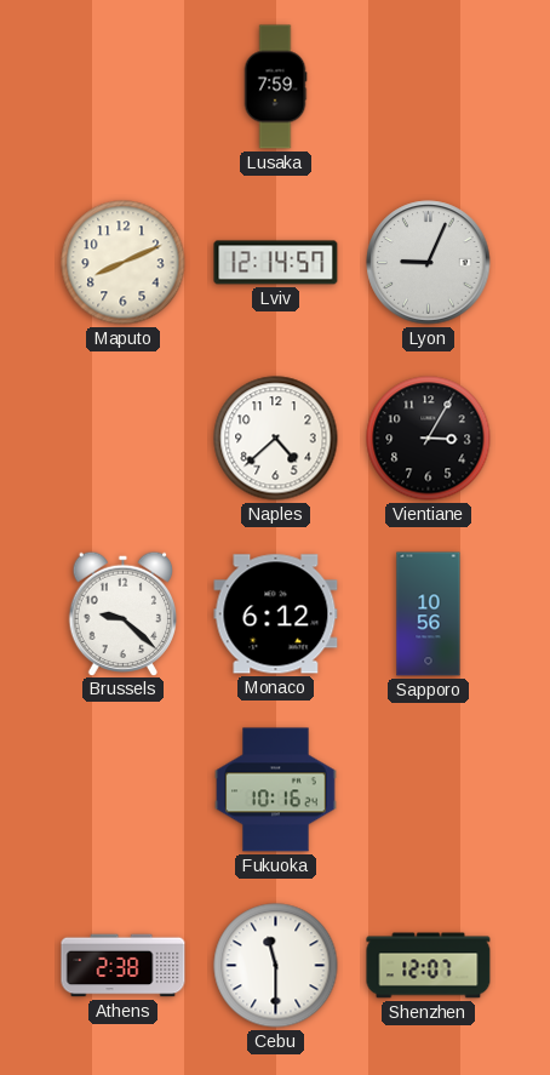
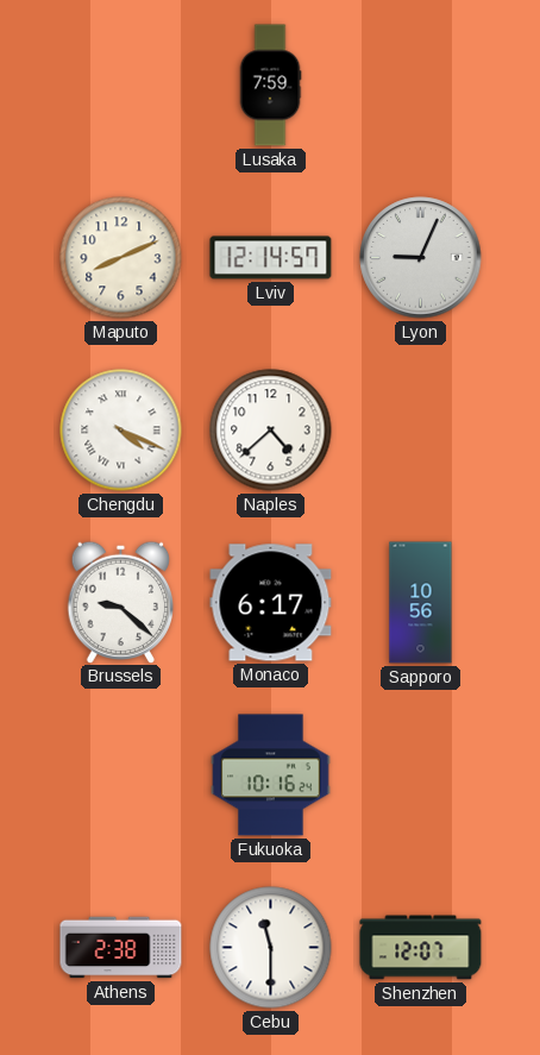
Chengdu: none -> 4:19 (121, 431)
Vientiane: 3:05 -> none (429, 439)
Monaco: 6:12 -> 6:17 (271, 603)
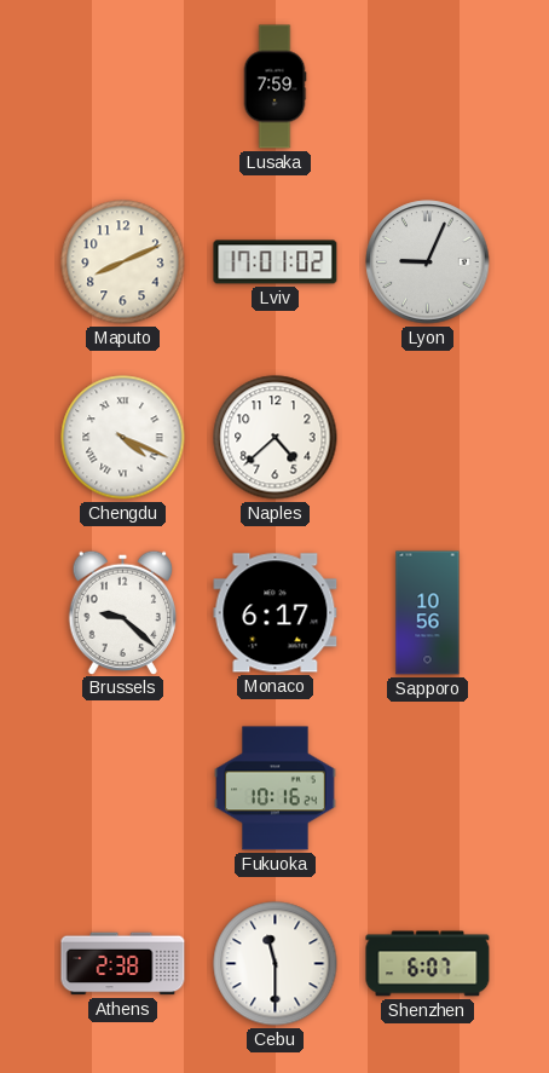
Lviv: 12:14 -> 17:01 (276, 263)
Shenzhen: 12:07 -> 6:07 (428, 964)
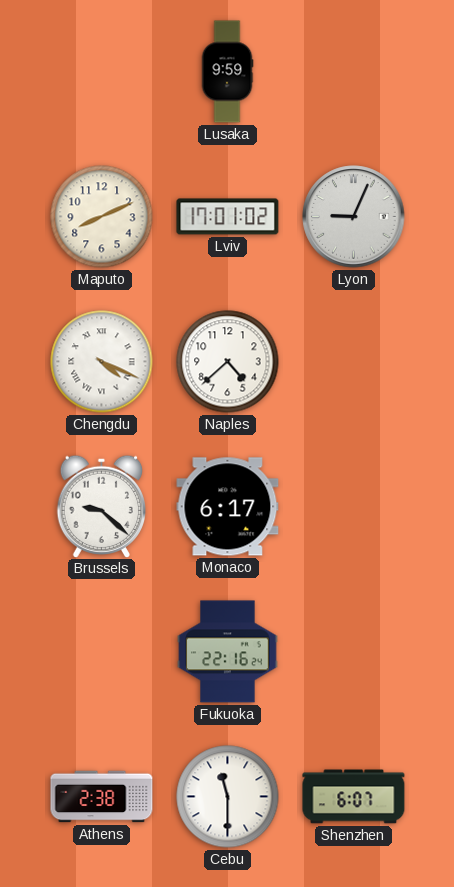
Lusaka: 7:59 -> 9:59 (227, 72)
Sapporo: 10:56 -> none (428, 613)
Fukuoka: 10:16 -> 22:16 (228, 652)
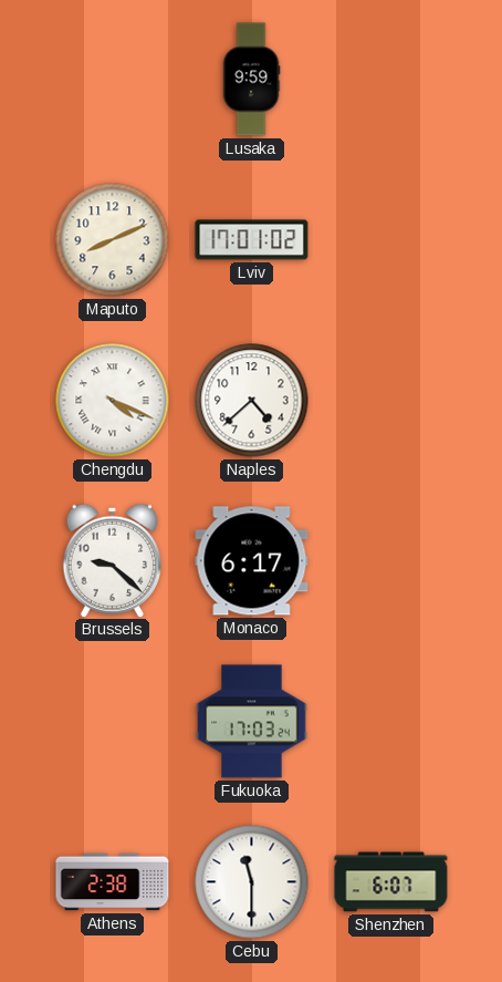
Lyon: 9:04 -> none (354, 217)
Fukuoka: 22:16 -> 17:03 (252, 722)
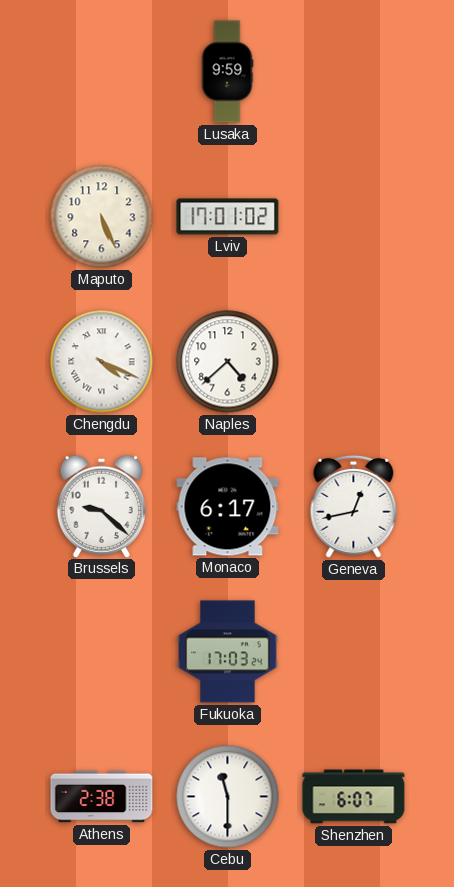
Maputo: 8:11 -> 5:26 (102, 217)
Geneva: none -> 12:43 (354, 506)
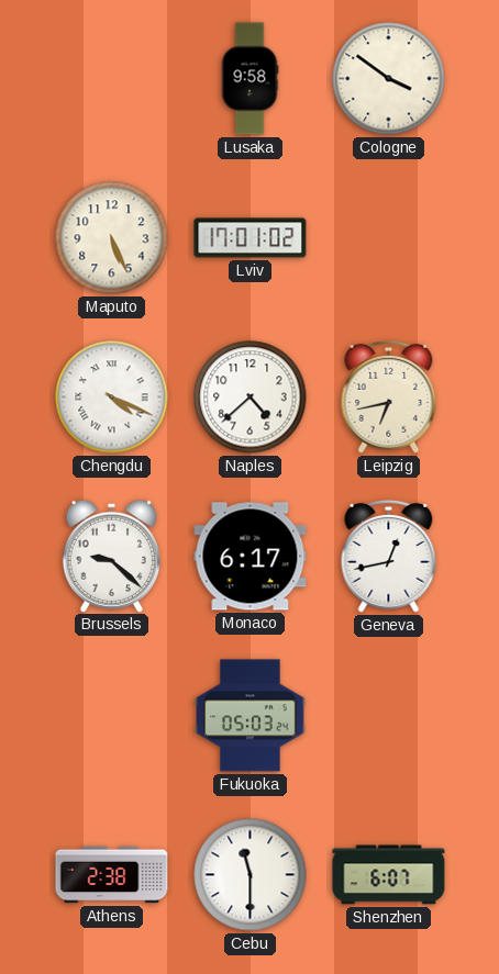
Lusaka: 9:59 -> 9:58 (249, 79)
Cologne: none -> 3:51 (389, 79)
Leipzig: none -> 6:43 (389, 396)
Fukuoka: 17:03 -> 05:03 (251, 716)
